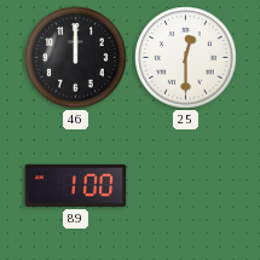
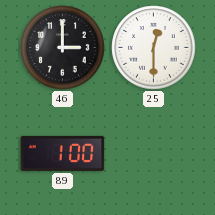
46: 12:00 -> 3:00 (63, 48)
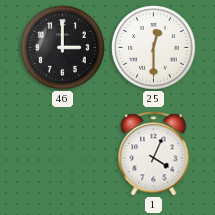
89: 1:00 -> none (63, 153)
1: none -> 4:04 (154, 154)
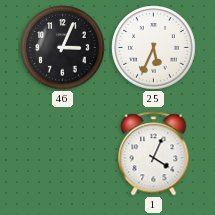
46: 3:00 -> 3:04 (63, 48)
25: 12:30 -> 5:34 (154, 48)
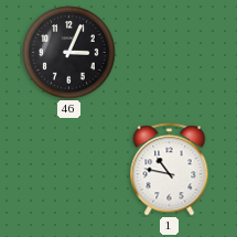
25: 5:34 -> none (154, 48)
1: 4:04 -> 10:47 (170, 170)
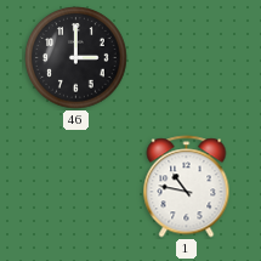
46: 3:04 -> 3:00 (76, 58)
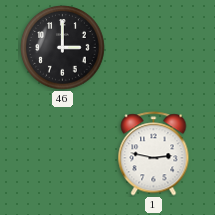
1: 10:47 -> 2:47 (154, 154)
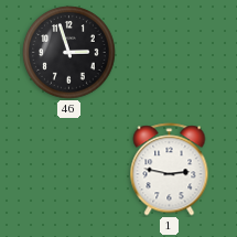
46: 3:00 -> 2:57 (69, 53)
